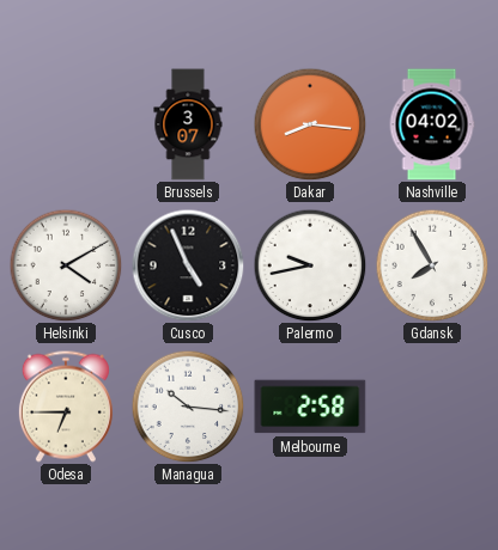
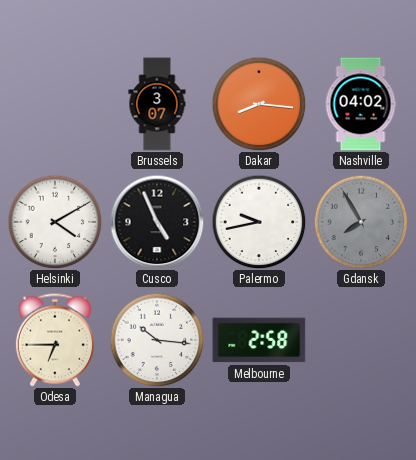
Gdansk dial: white -> grey (361, 222)
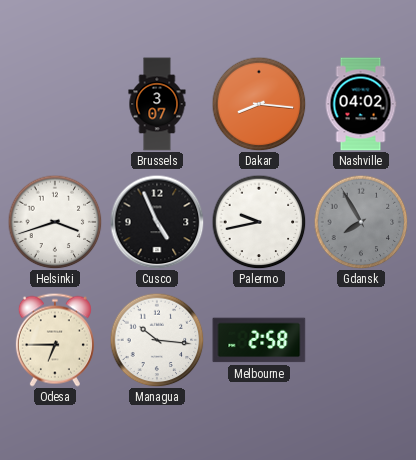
Helsinki: 4:10 -> 3:42 (55, 222)
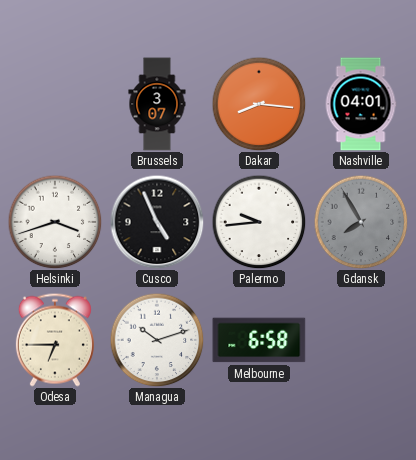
Nashville: 04:02 -> 04:01 (361, 104)
Palermo: 9:43 -> 9:44 (259, 222)
Managua: 10:16 -> 10:12 (157, 340)
Melbourne: 2:58 -> 6:58 (259, 340)
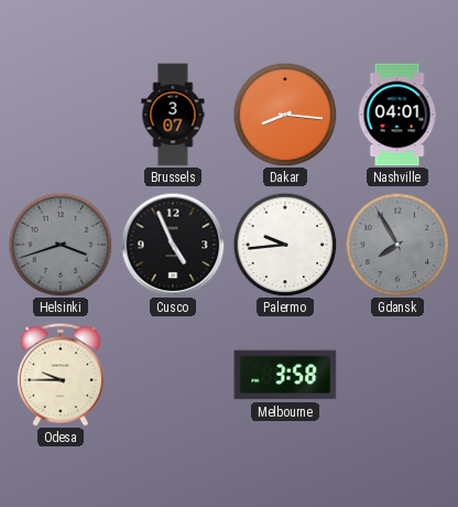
Helsinki dial: white -> grey (61, 245)
Odesa: 6:45 -> 9:45 (61, 375)
Managua: 10:12 -> none (157, 340)
Melbourne: 6:58 -> 3:58 (285, 375)
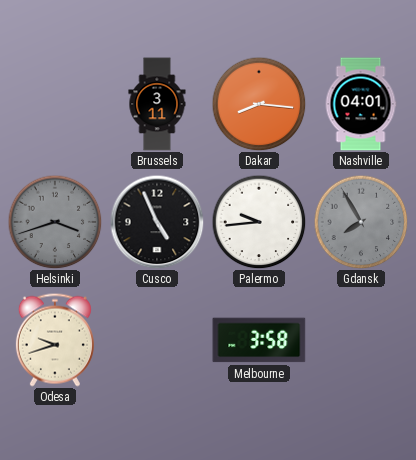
Brussels: 3:07 -> 3:11 (157, 104)
Odesa: 9:45 -> 9:42 (55, 340)
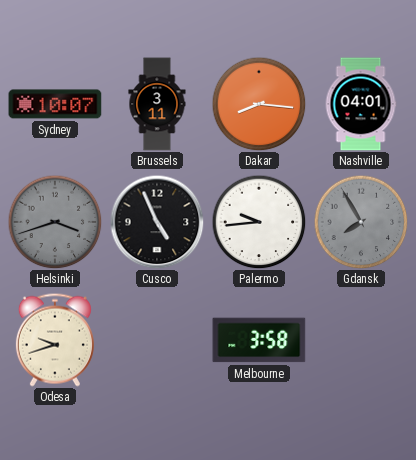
Sydney: none -> 10:07 (55, 104)
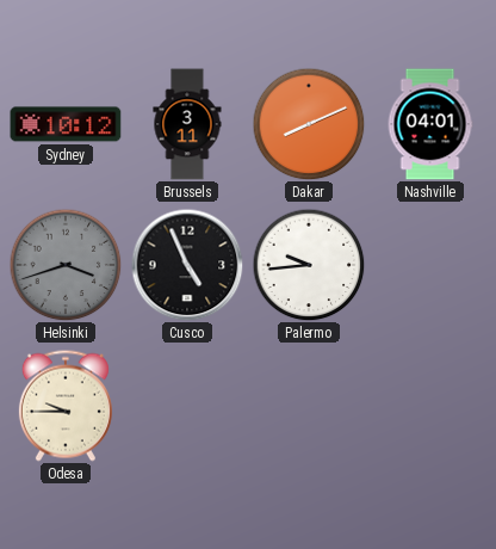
Sydney: 10:07 -> 10:12 (66, 124)
Dakar: 8:16 -> 8:11 (309, 124)
Gdansk: 7:55 -> none (361, 222)
Odesa: 9:42 -> 9:45 (66, 406)
Melbourne: 3:58 -> none (259, 340)
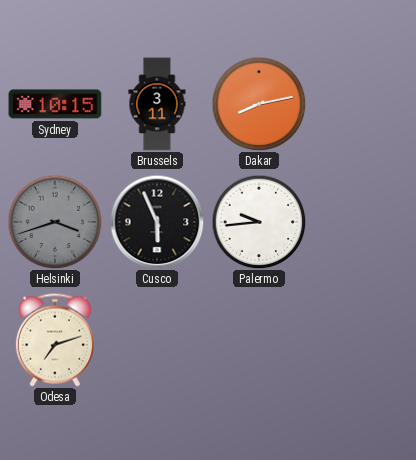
Sydney: 10:12 -> 10:15 (55, 104)
Dakar: 8:11 -> 8:13 (259, 104)
Nashville: 04:01 -> none (430, 124)
Cusco: 4:56 -> 5:56 (157, 222)
Odesa: 9:45 -> 7:12 (55, 340)
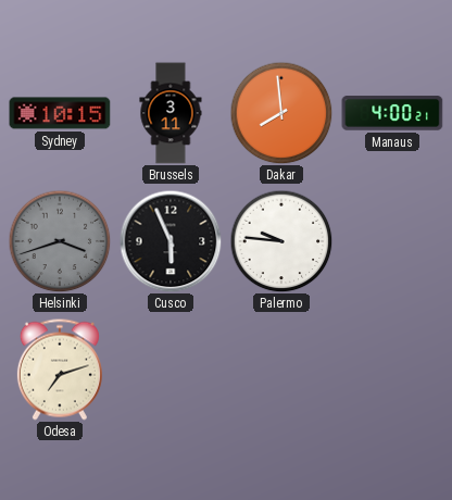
Dakar: 8:13 -> 7:59 (281, 113)
Manaus: none -> 4:00 (392, 113)
Palermo: 9:44 -> 9:46 (281, 241)
